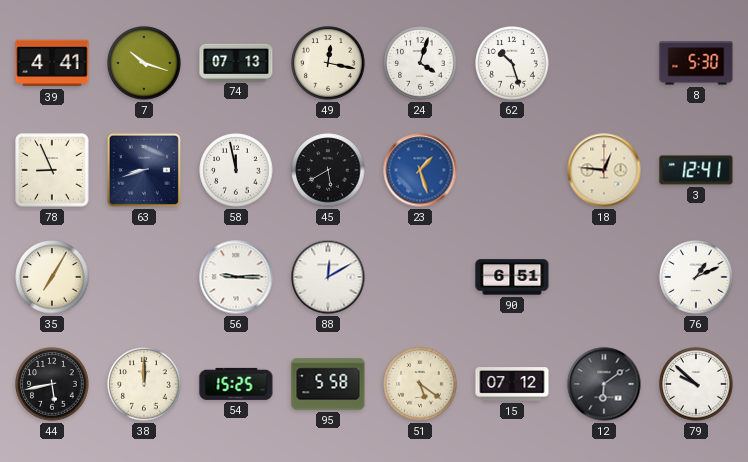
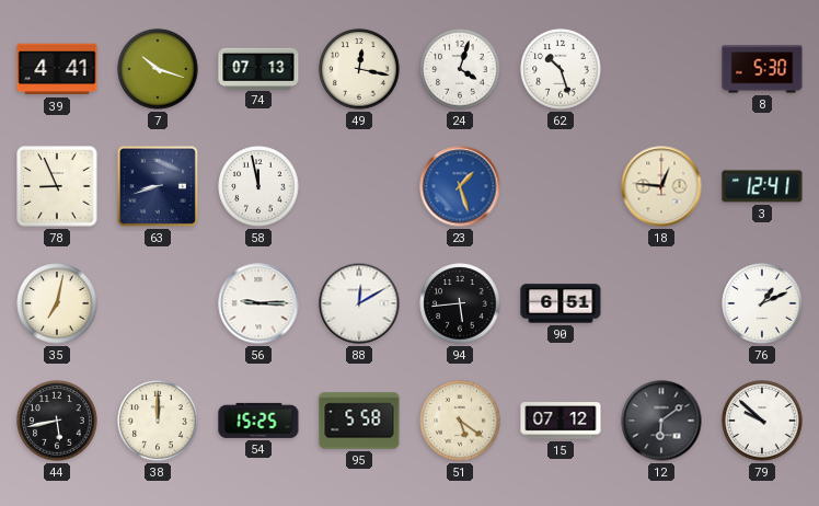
45: 5:40 -> none (328, 170)
35: 7:05 -> 7:02 (57, 303)
94: none -> 5:44 (460, 303)
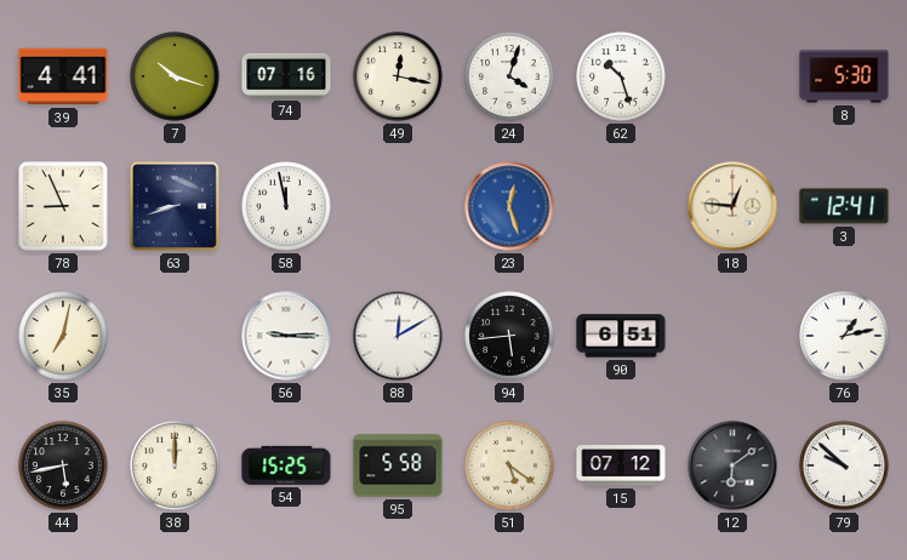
74: 07:13 -> 07:16 (286, 75)
23: 1:27 -> 12:27 (509, 206)
76: 1:11 -> 1:13 (844, 336)
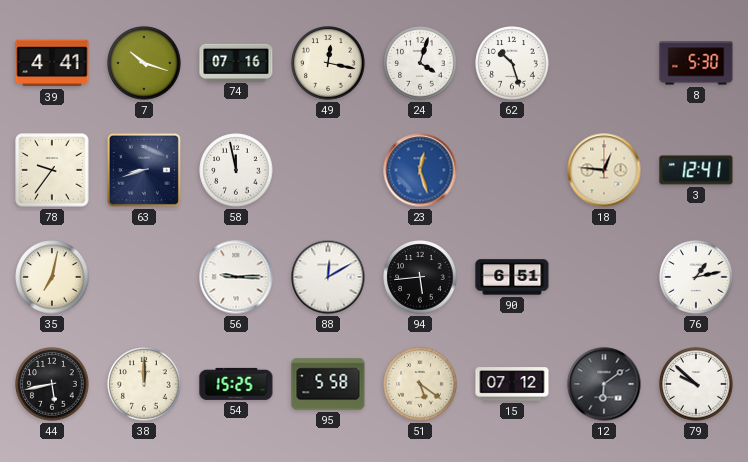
78: 8:56 -> 9:36 (52, 170)
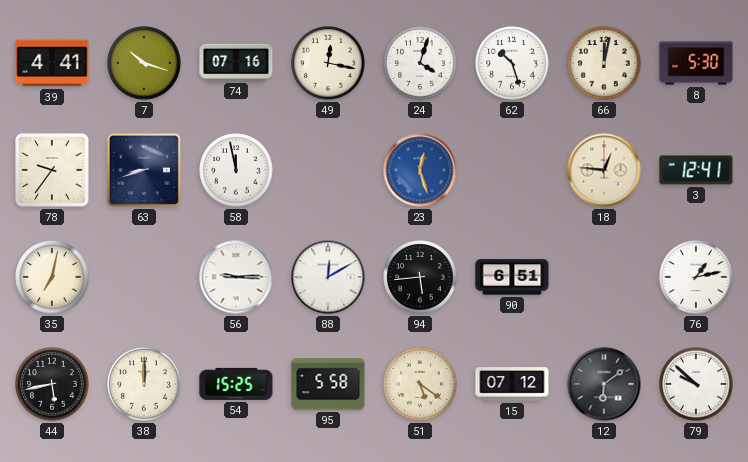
66: none -> 12:02 (604, 63)
